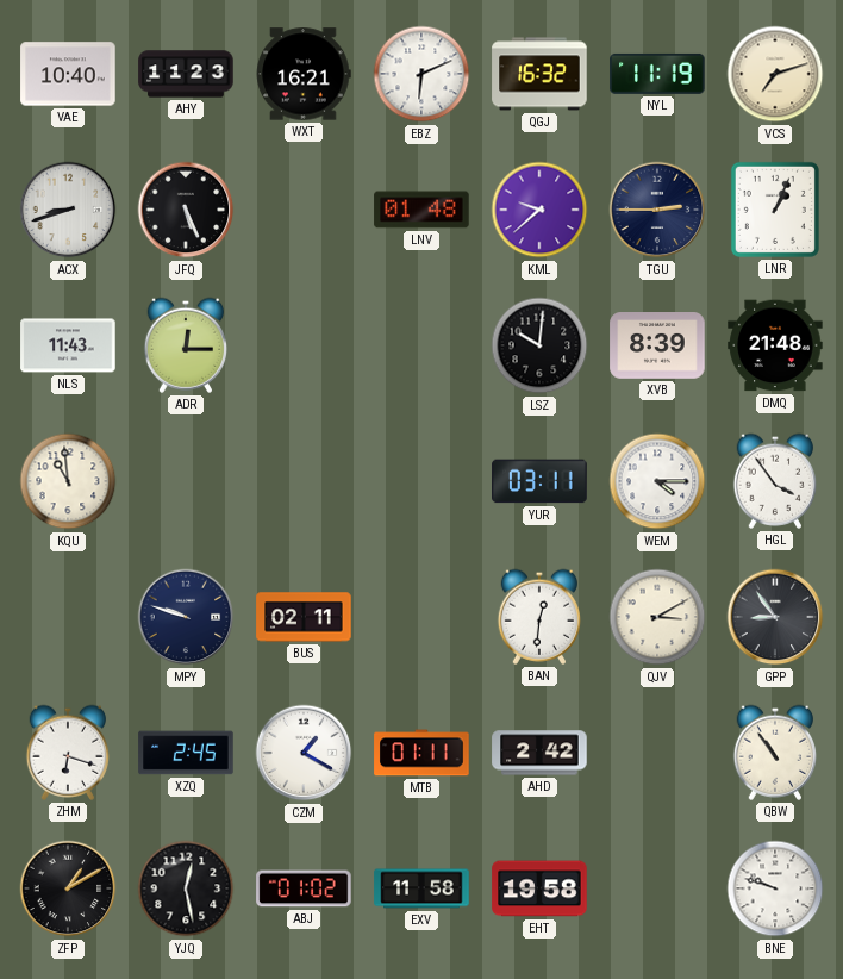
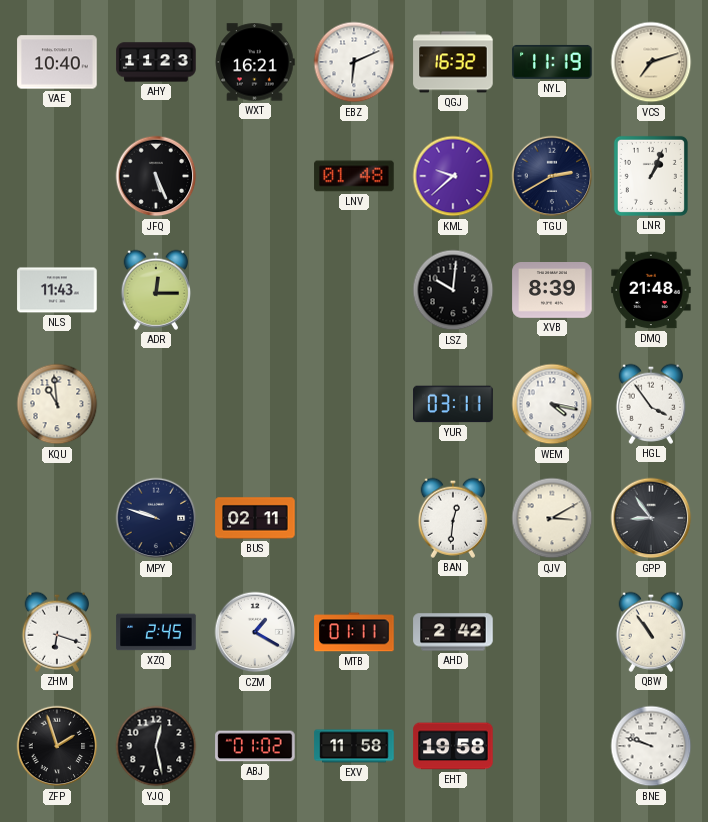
ACX: 8:42 -> none (68, 210)
TGU: 2:45 -> 2:40 (552, 176)
WEM: 4:15 -> 4:17 (552, 404)
ZFP: 1:10 -> 1:57 (57, 746)
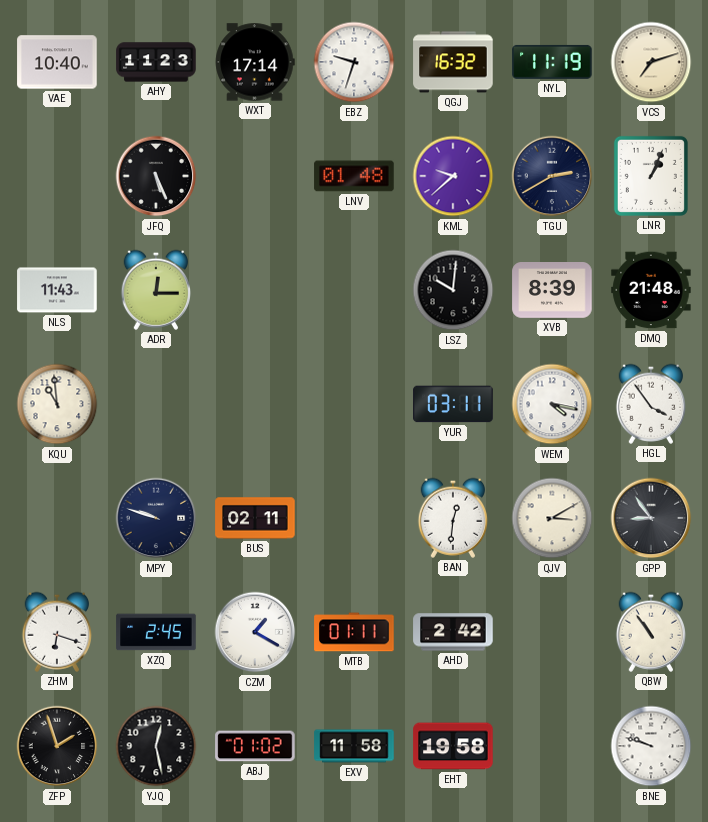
WXT: 16:21 -> 17:14 (255, 62)
EBZ: 6:11 -> 9:33 (354, 62)
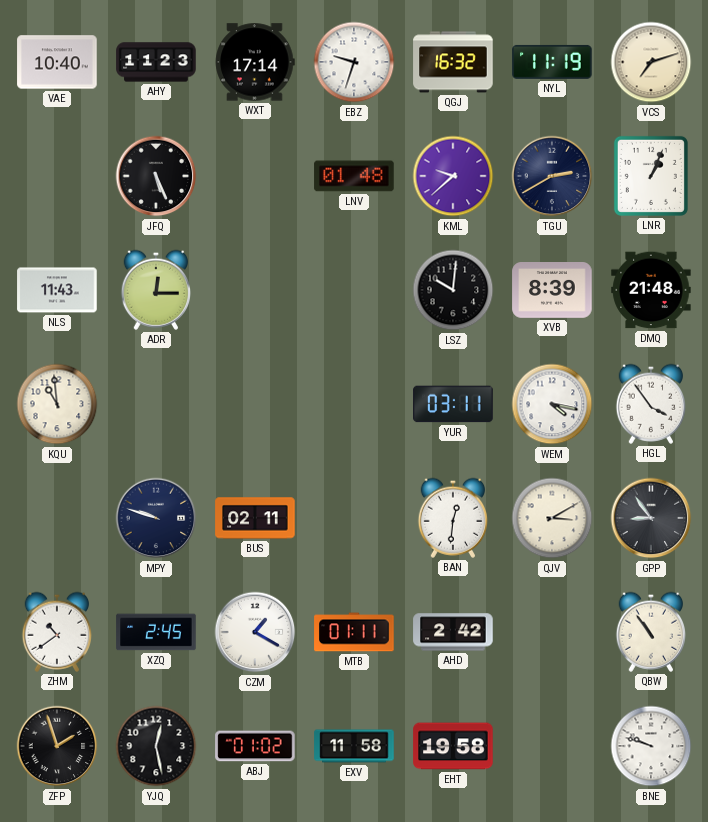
ZHM: 6:18 -> 10:39 (56, 632)
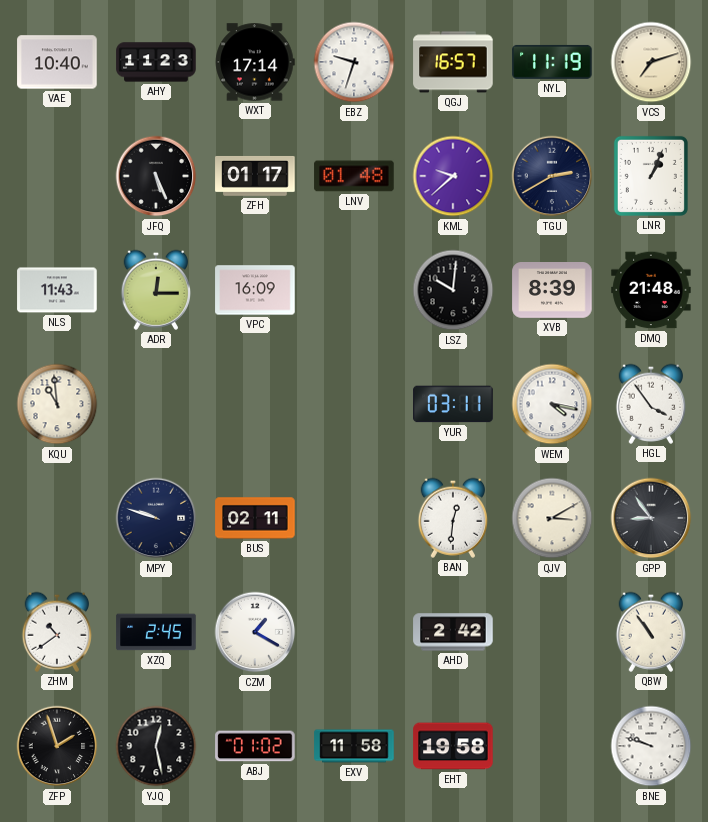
QGJ: 16:32 -> 16:57 (453, 62)
ZFH: none -> 01:17 (255, 176)
VPC: none -> 16:09 (255, 290)
MTB: 01:11 -> none (354, 632)
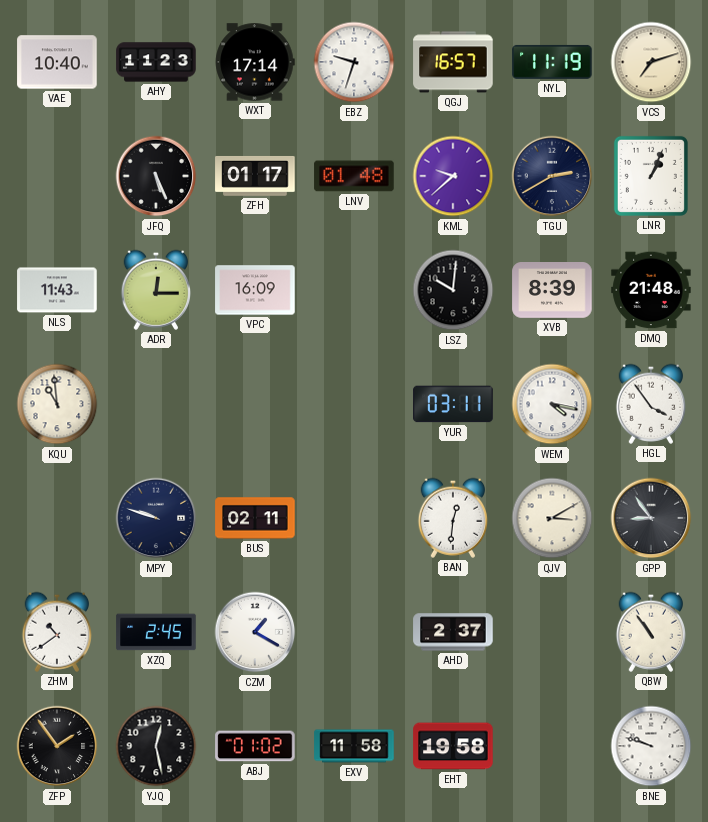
AHD: 2:42 -> 2:37 (453, 632)
ZFP: 1:57 -> 1:54 (57, 746)
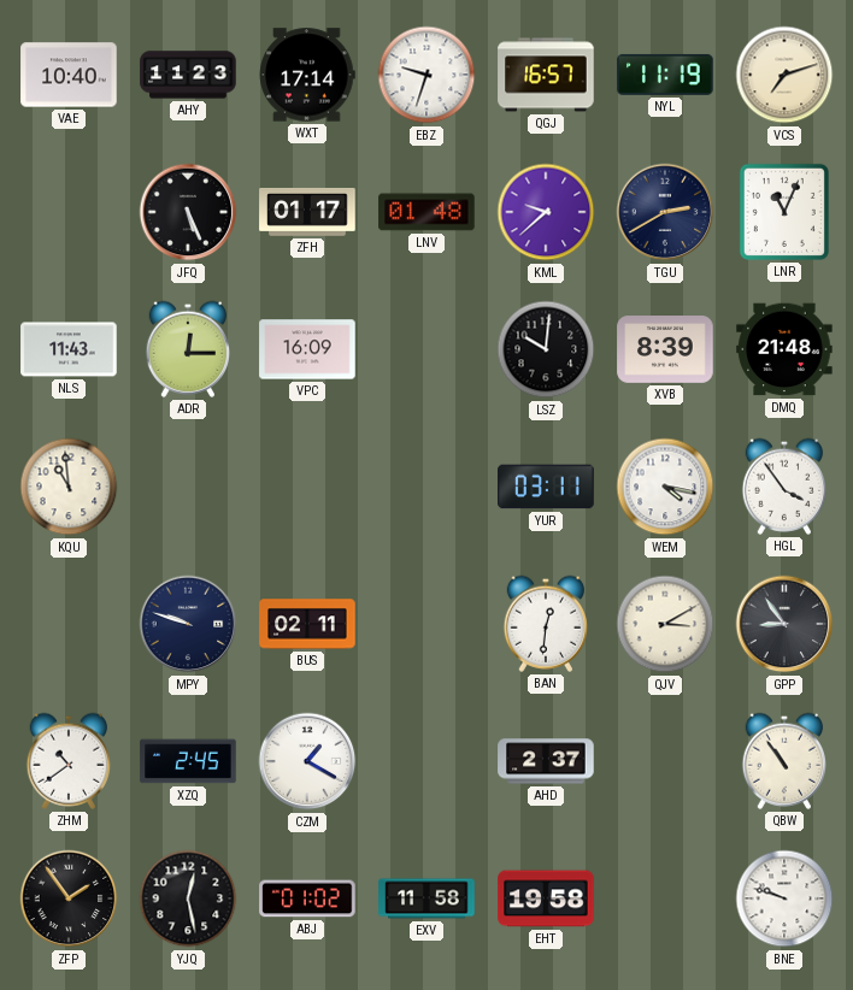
LNR: 1:04 -> 11:04 (784, 212)
